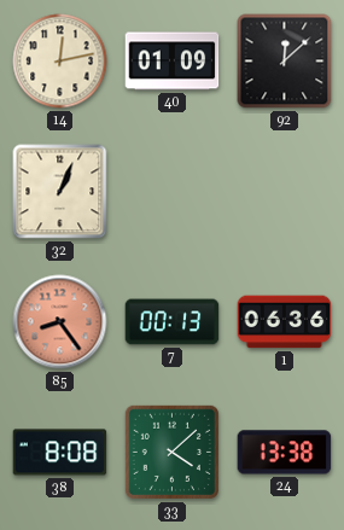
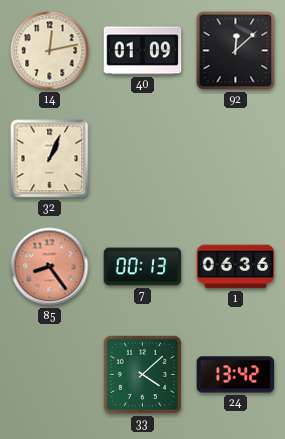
38: 8:08 -> none (60, 453)
24: 13:38 -> 13:42 (236, 375)
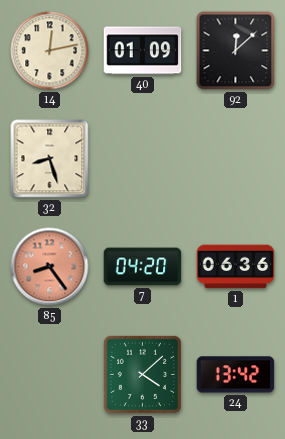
32: 1:04 -> 8:27 (50, 159)
7: 00:13 -> 04:20 (143, 267)
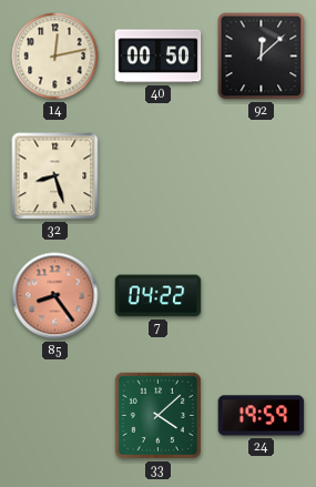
40: 01:09 -> 00:50 (159, 57)
7: 04:20 -> 04:22 (159, 296)
1: 06:36 -> none (236, 267)
24: 13:42 -> 19:59 (262, 416)
